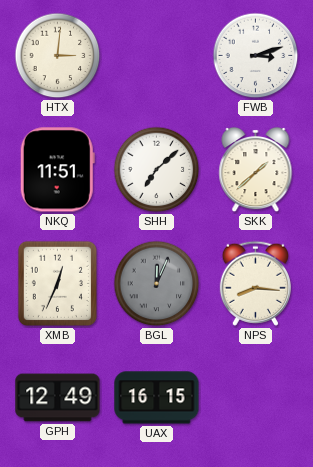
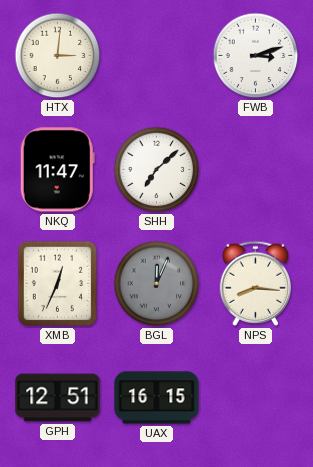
NKQ: 11:51 -> 11:47 (57, 170)
SKK: 1:38 -> none (256, 170)
GPH: 12:49 -> 12:51 (58, 398)
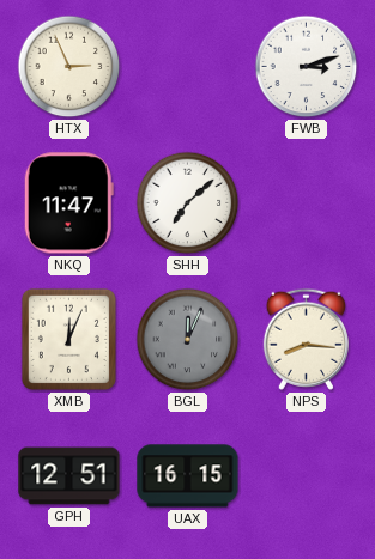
HTX: 3:01 -> 2:56 (69, 67)
XMB: 12:34 -> 12:04 (68, 339)
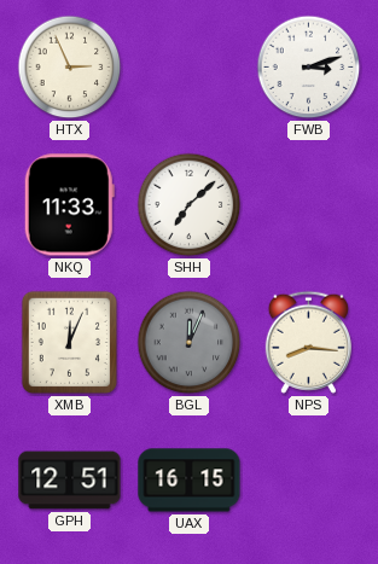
NKQ: 11:47 -> 11:33 (69, 205)
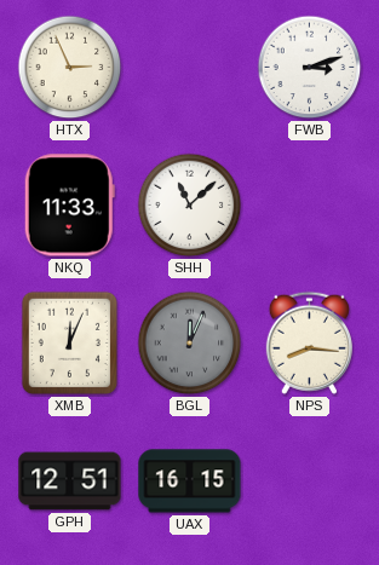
SHH: 7:08 -> 11:08 (190, 206)
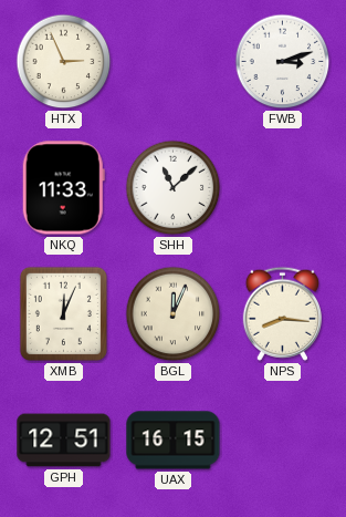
BGL dial: grey -> cream (174, 314)
